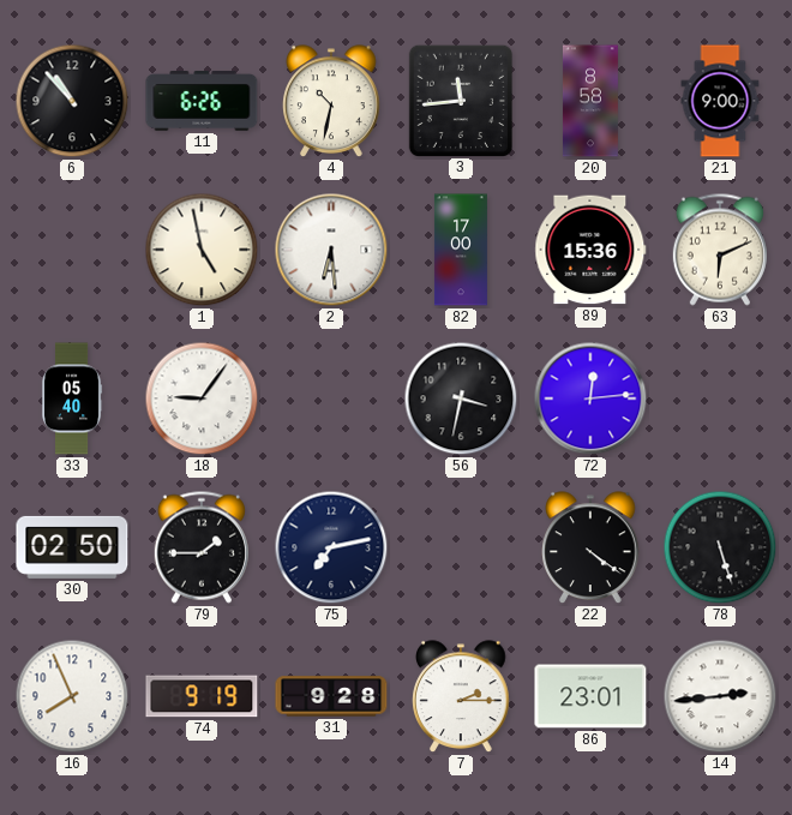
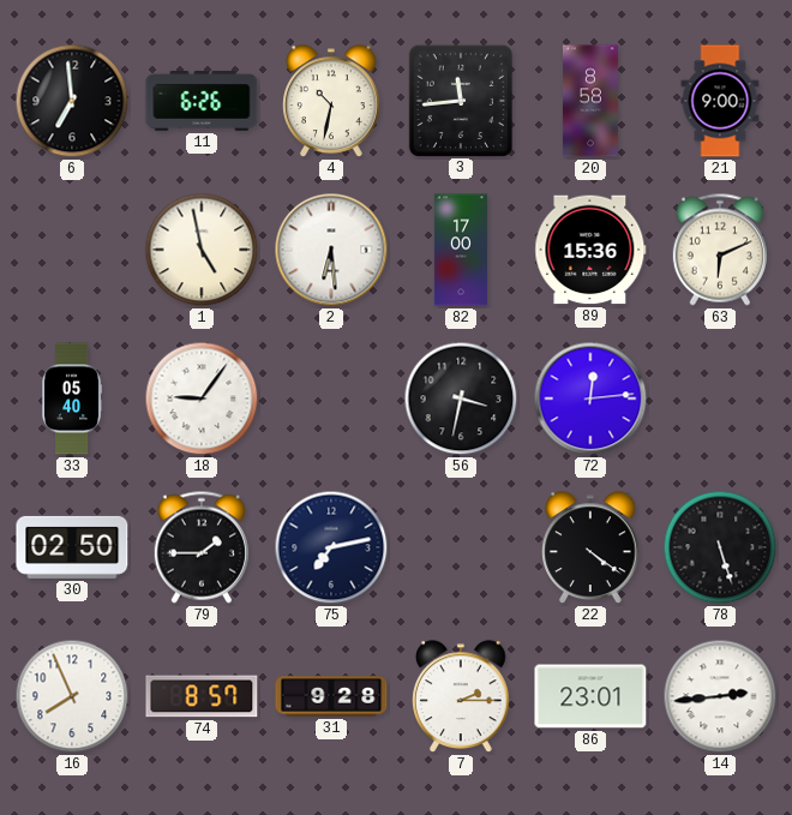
6: 10:53 -> 6:59 (72, 101)
74: 9:19 -> 8:57 (202, 696)
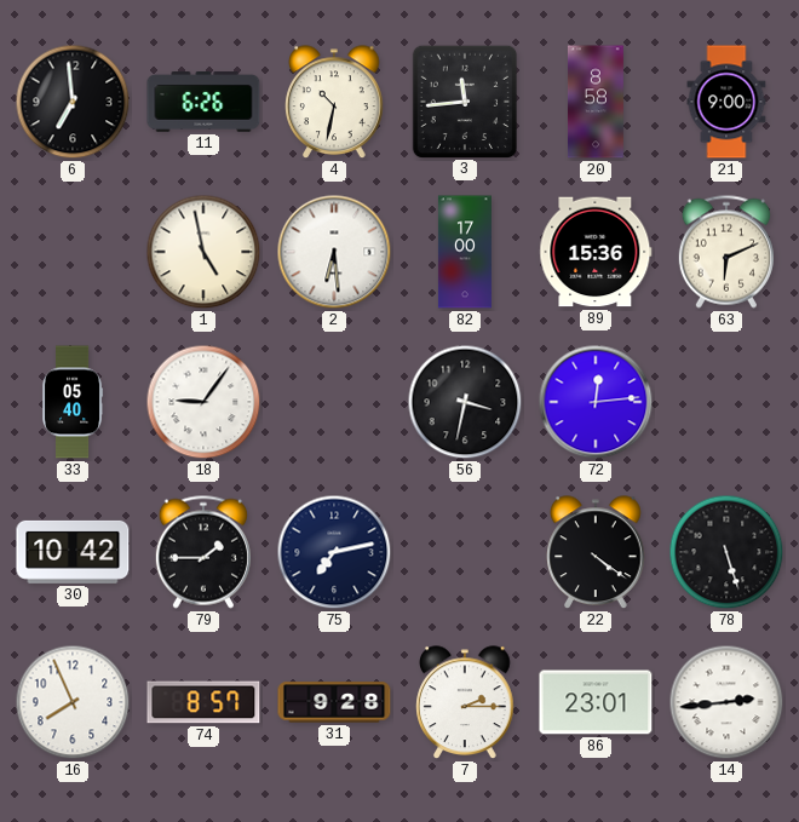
30: 02:50 -> 10:42 (73, 552)
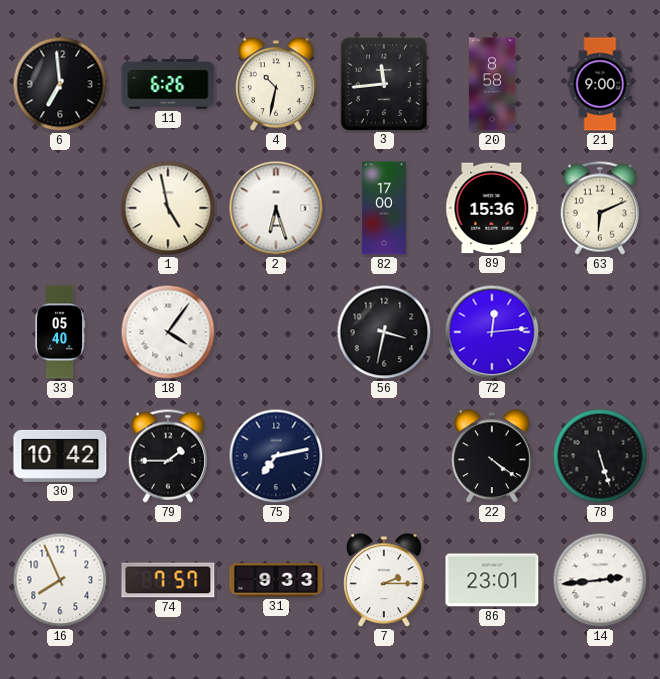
2: 6:29 -> 6:27 (276, 208)
18: 9:06 -> 4:06 (168, 332)
74: 8:57 -> 7:57 (168, 580)
31: 9:28 -> 9:33 (276, 580)
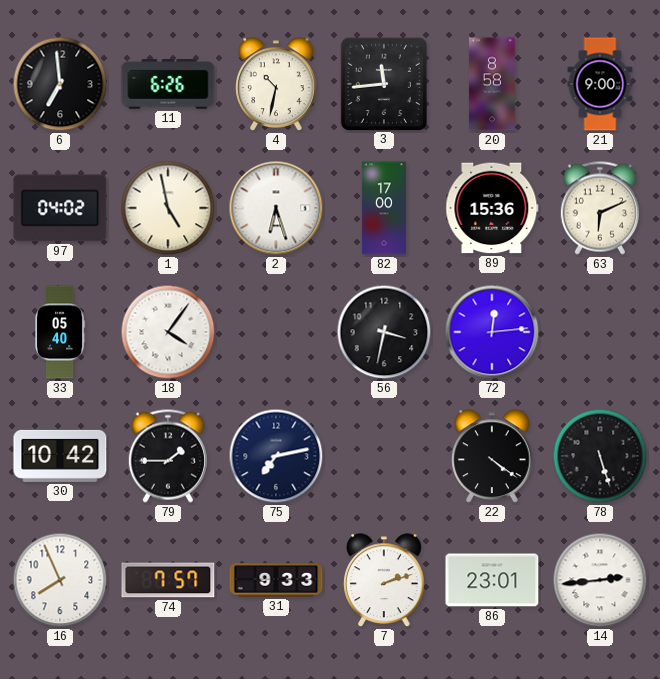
97: none -> 04:02 (60, 208)
7: 2:15 -> 2:12 (384, 581)
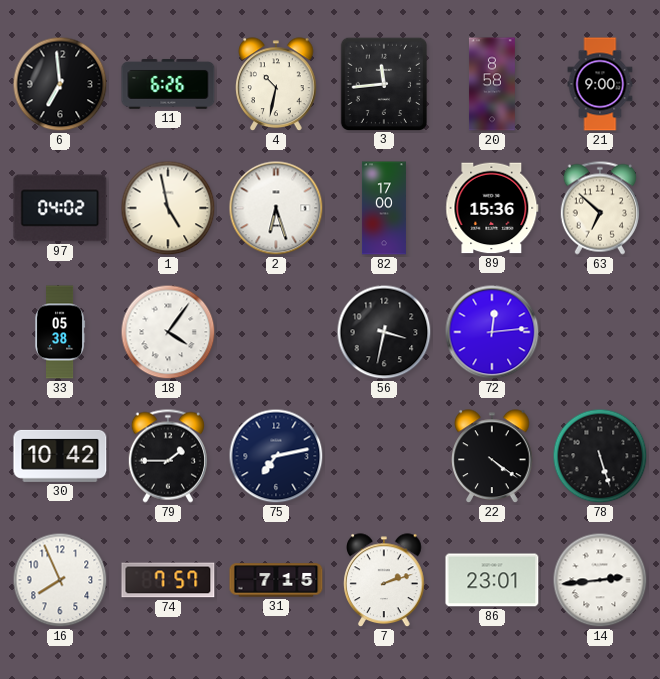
63: 6:11 -> 6:52 (600, 208)
33: 05:40 -> 05:38 (61, 332)
31: 9:33 -> 7:15 (276, 580)
